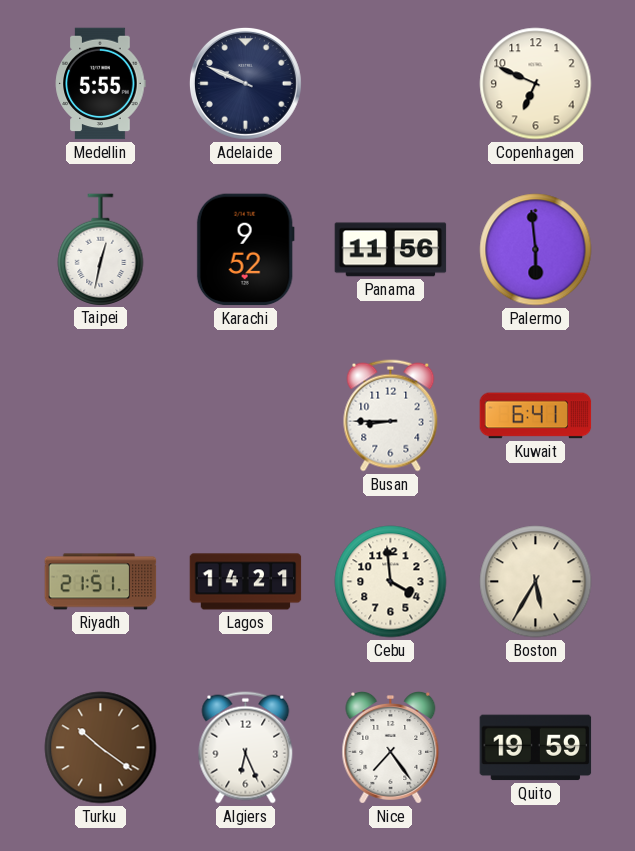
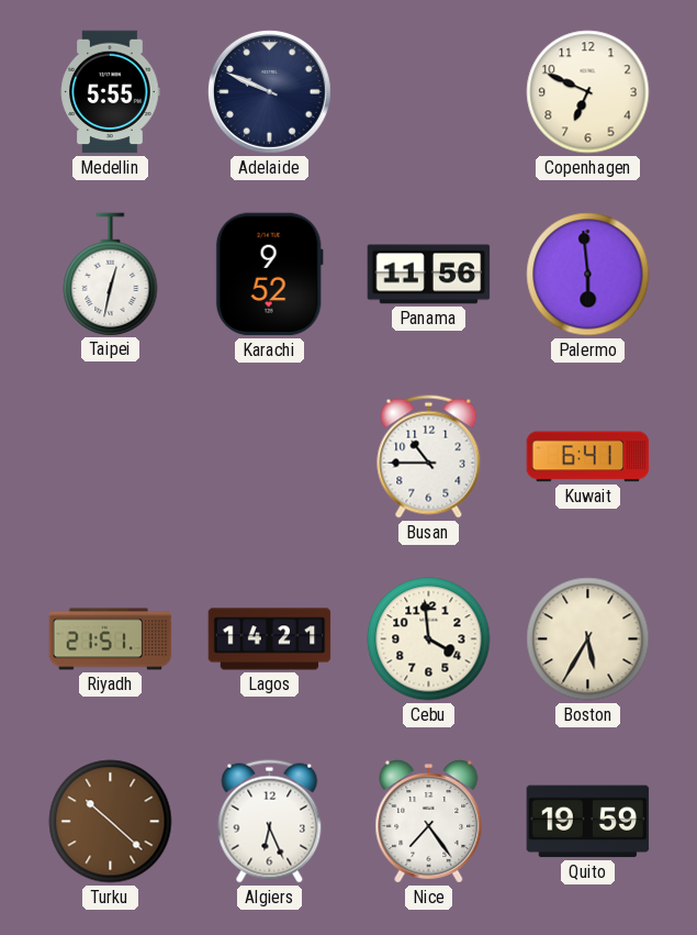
Busan: 8:45 -> 10:45 (429, 457)
Turku: 10:21 -> 10:22 (111, 822)
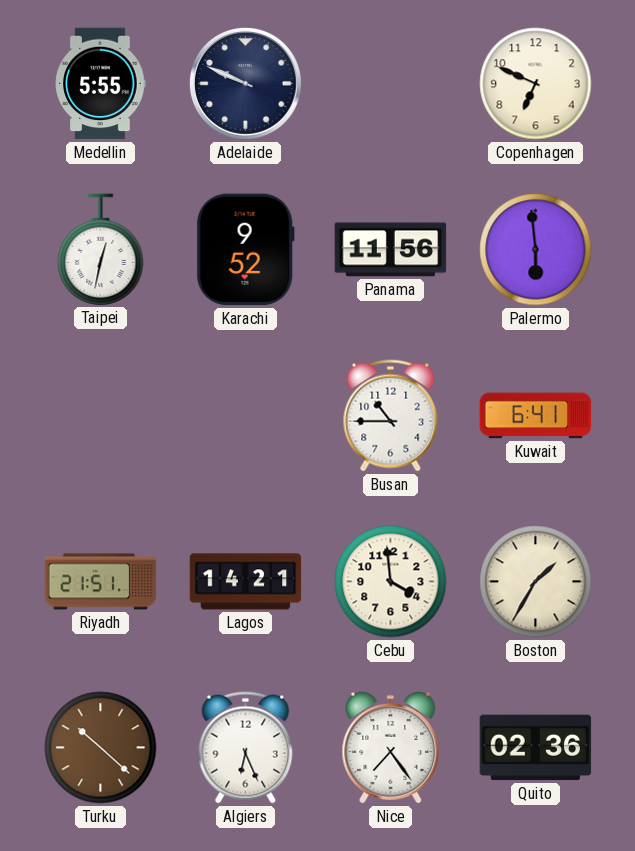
Boston: 5:35 -> 1:35 (536, 582)
Quito: 19:59 -> 02:36 (536, 748)
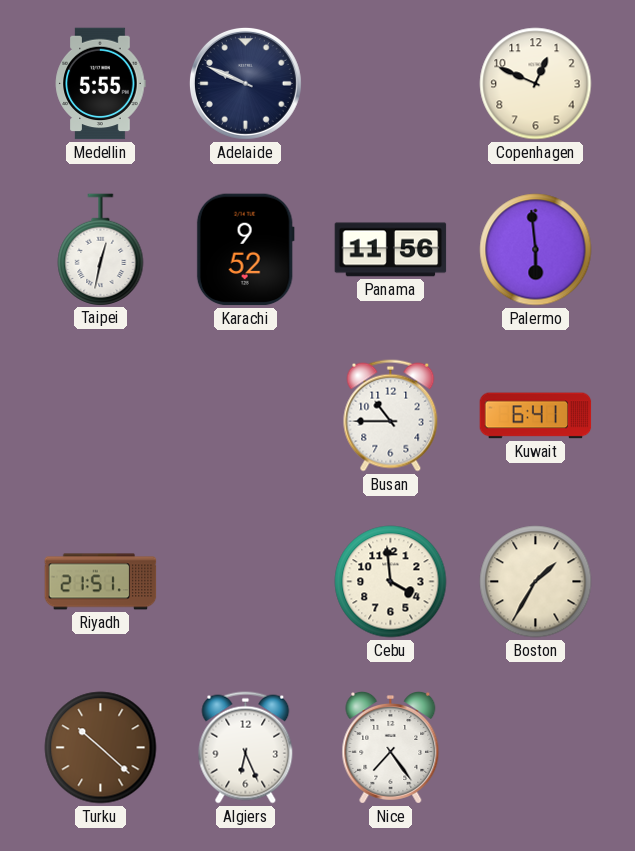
Copenhagen: 6:49 -> 12:49 (536, 84)
Lagos: 14:21 -> none (246, 582)
Quito: 02:36 -> none (536, 748)
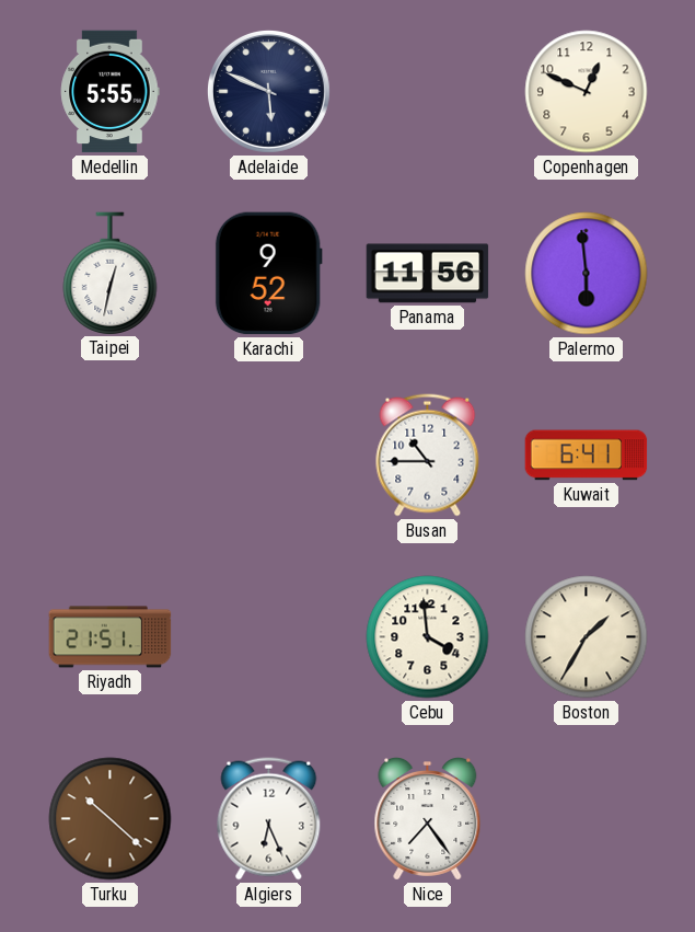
Adelaide: 9:49 -> 5:49 (268, 91)
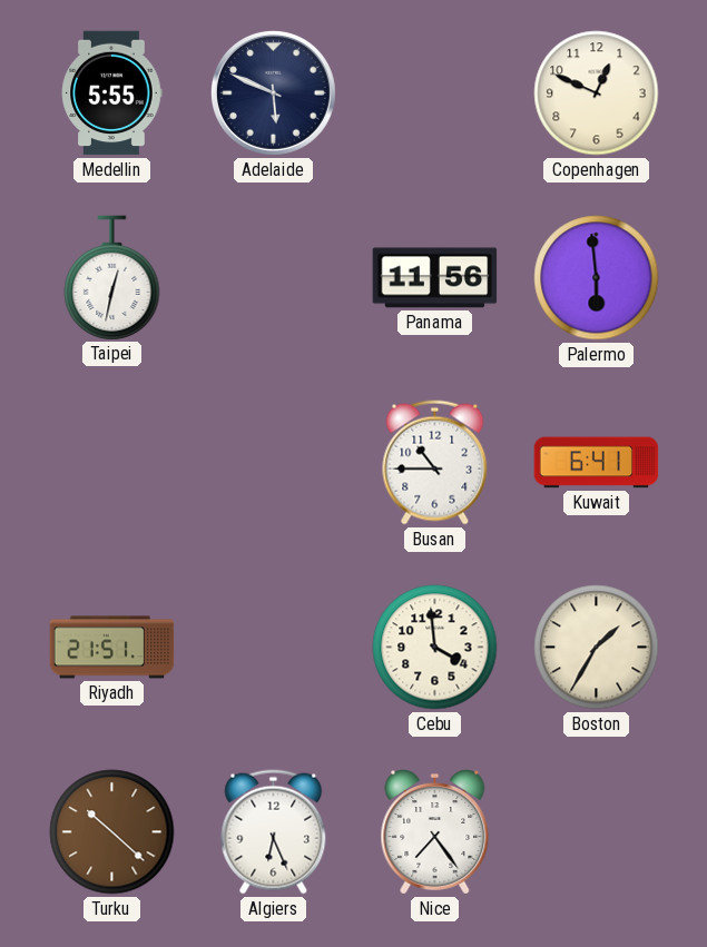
Karachi: 9:52 -> none (268, 274)
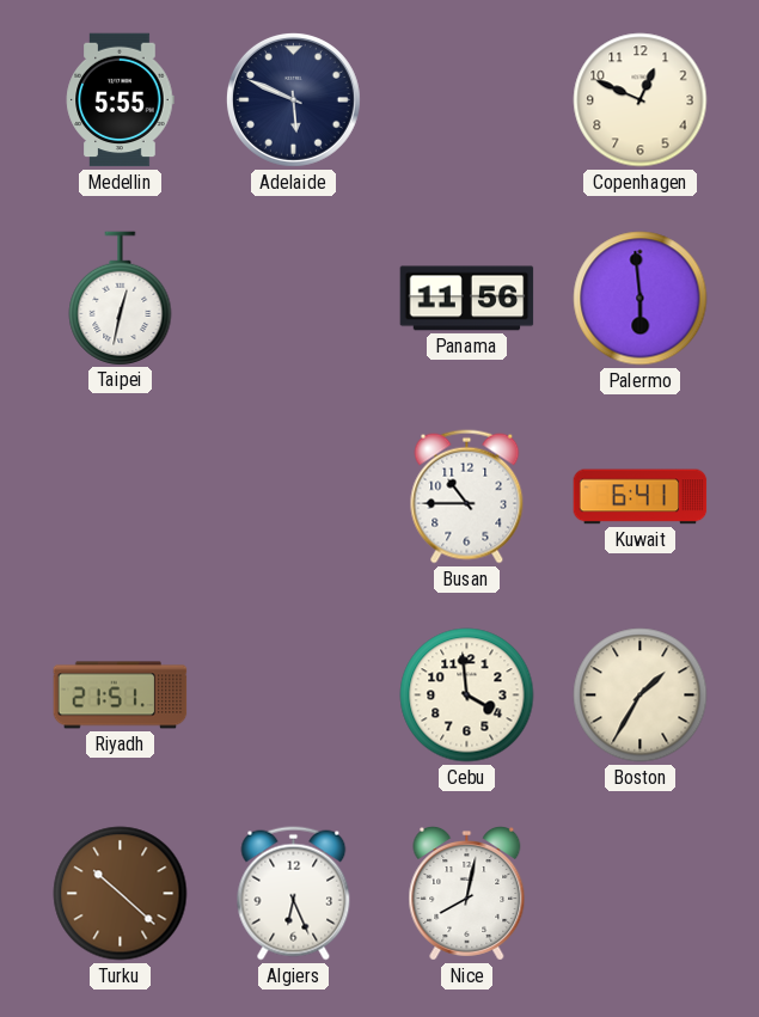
Nice: 7:24 -> 8:02 (467, 894)
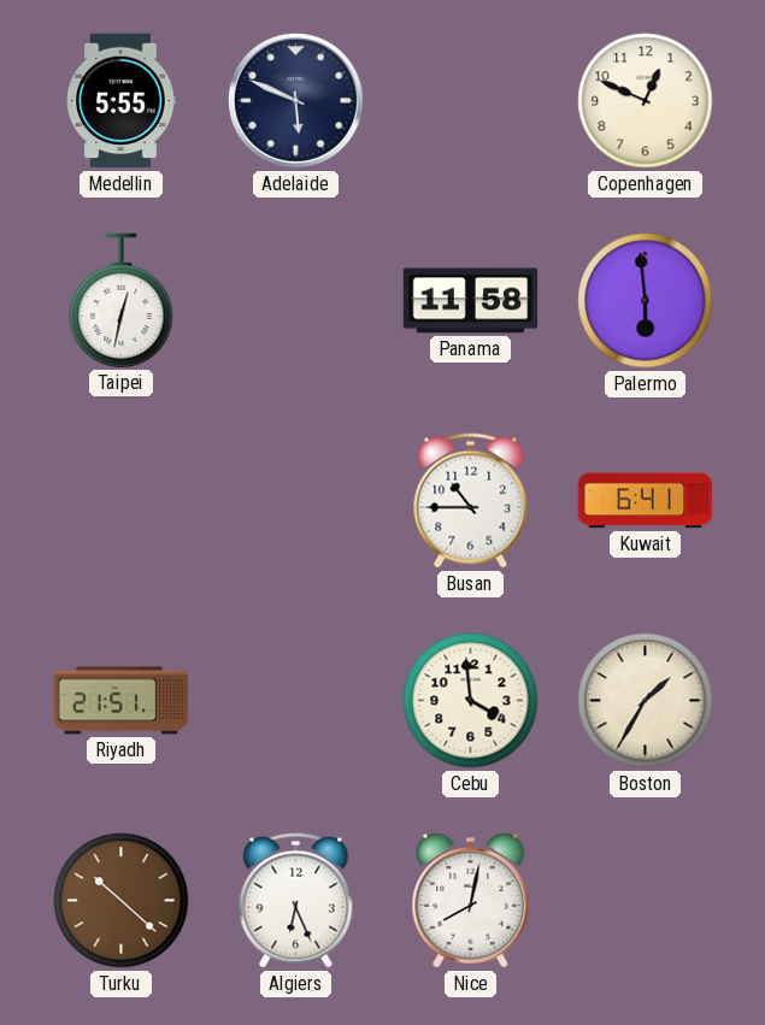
Panama: 11:56 -> 11:58 (471, 301)
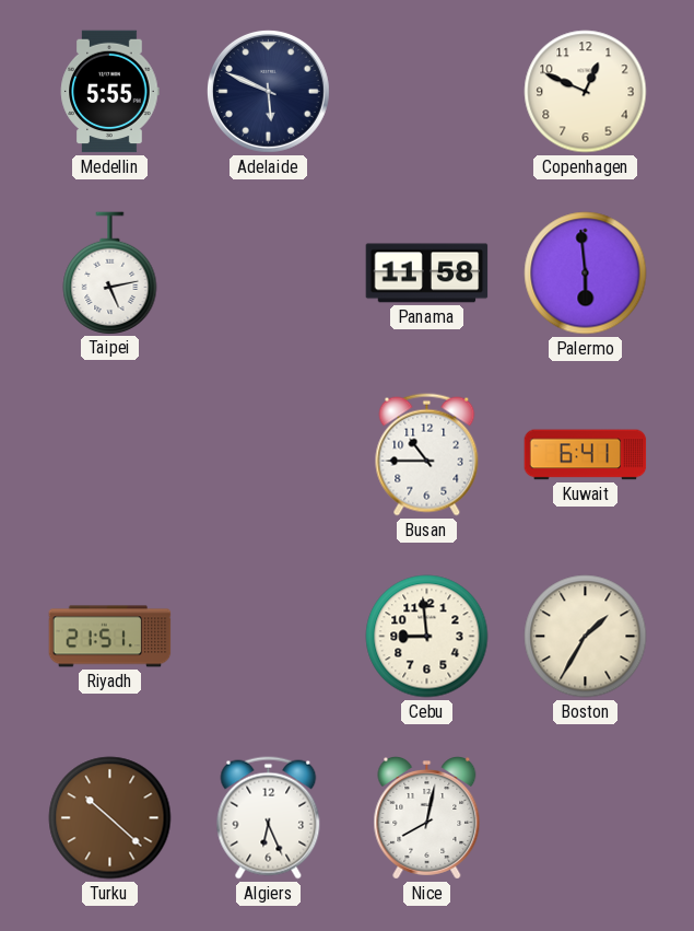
Taipei: 12:32 -> 5:13 (110, 272)
Cebu: 3:59 -> 8:59 (427, 637)
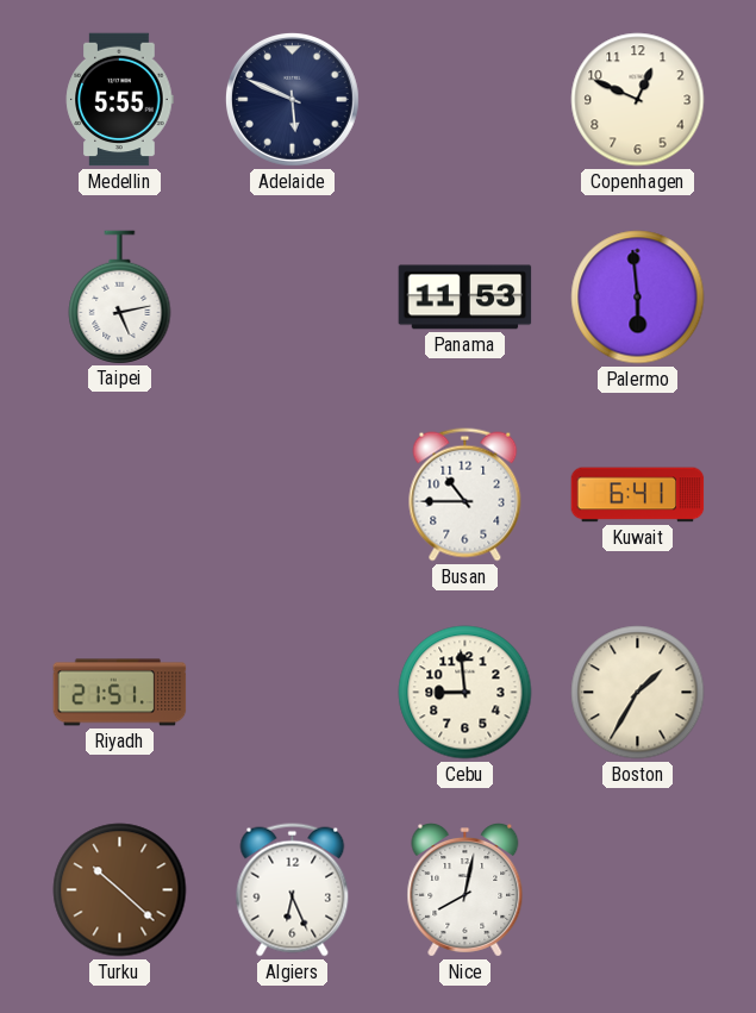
Panama: 11:58 -> 11:53 (466, 298)
